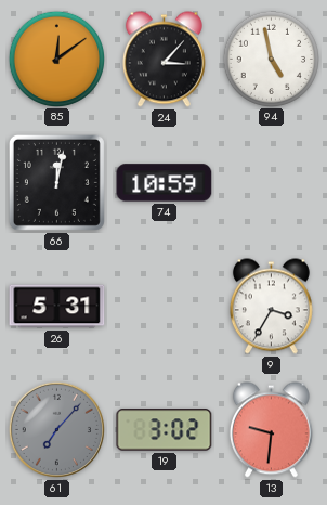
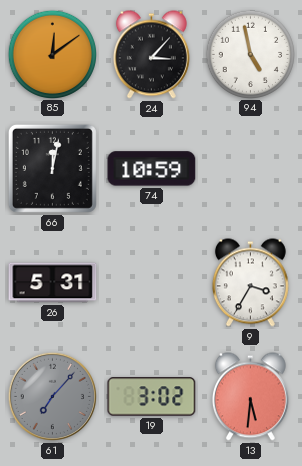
13: 9:31 -> 5:31 (250, 397)
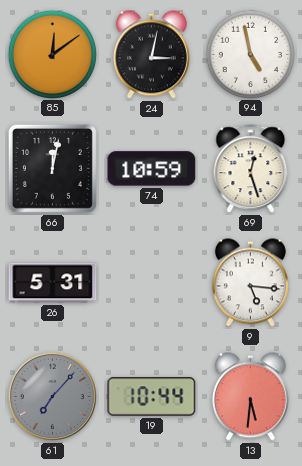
24: 3:07 -> 3:02 (151, 55)
69: none -> 12:27 (251, 169)
9: 3:35 -> 5:16 (250, 283)
19: 3:02 -> 10:44 (152, 397)
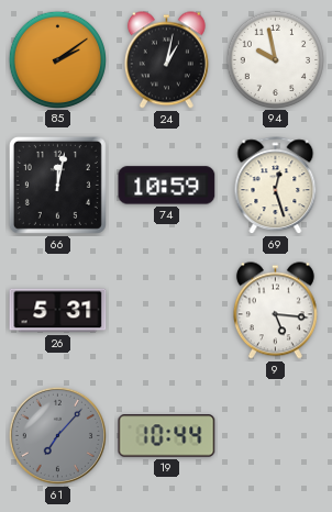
85: 12:09 -> 2:09 (57, 59)
24: 3:02 -> 1:02 (166, 60)
94: 4:58 -> 9:58 (275, 59)
13: 5:31 -> none (250, 397)
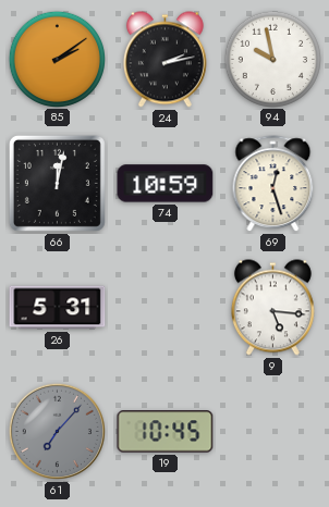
24: 1:02 -> 2:13 (164, 60)
19: 10:44 -> 10:45 (166, 432)
